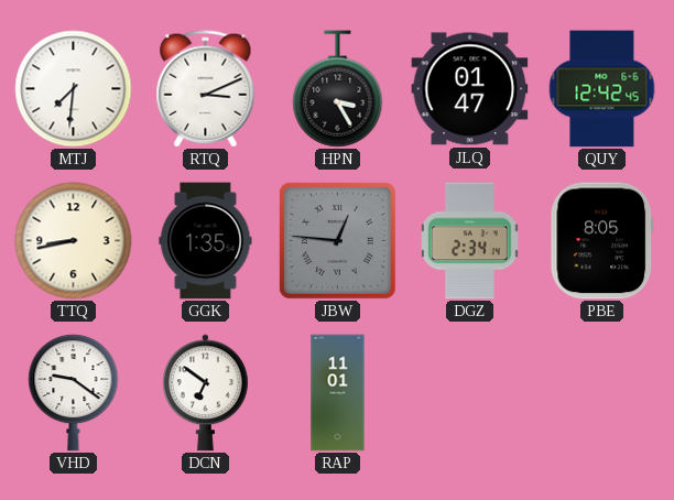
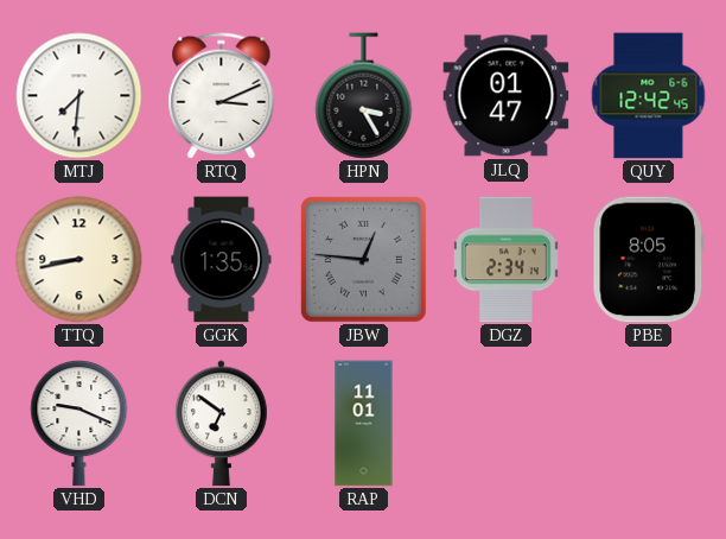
VHD: 9:21 -> 9:19 (79, 424)
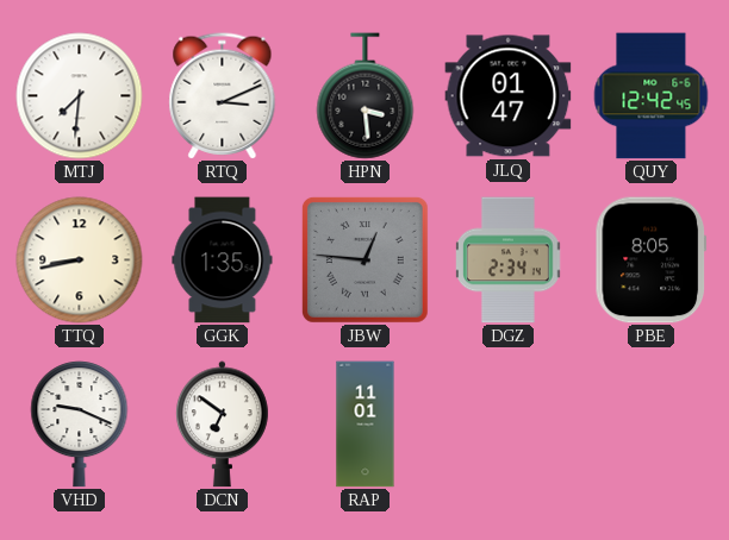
HPN: 3:25 -> 3:29 (366, 96)
